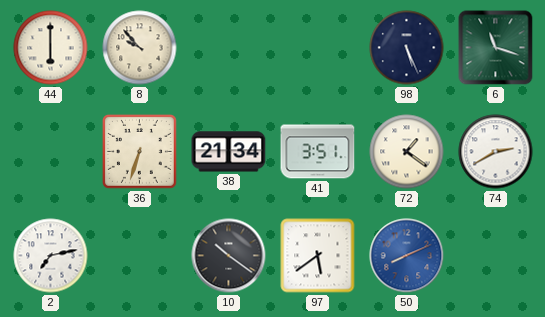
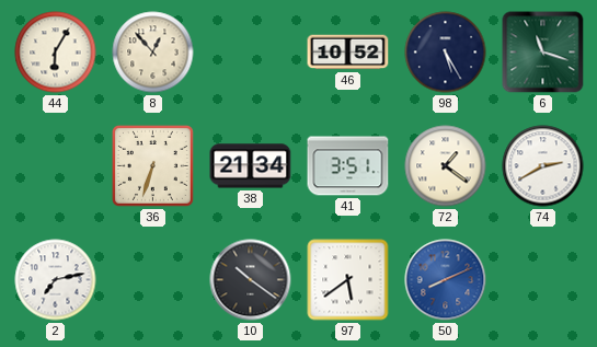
44: 6:00 -> 6:05 (56, 53)
8: 9:53 -> 12:53 (153, 53)
46: none -> 10:52 (348, 53)
98: 5:26 -> 5:25 (446, 53)
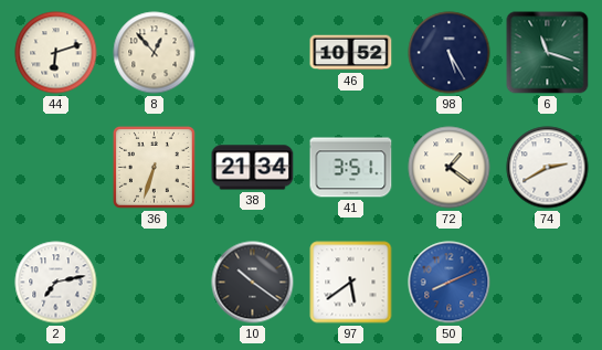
44: 6:05 -> 6:12 (56, 53)
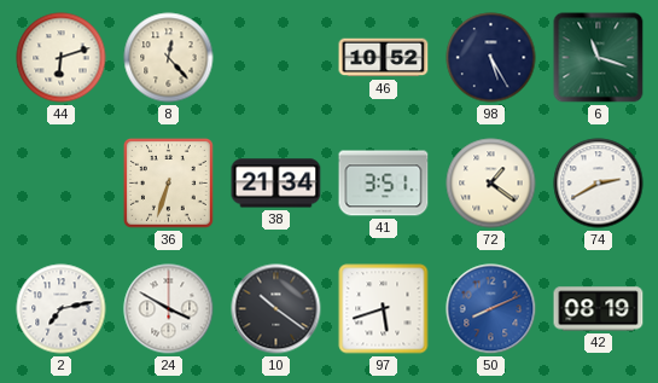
8: 12:53 -> 12:23 (169, 58)
24: none -> 3:50 (169, 309)
97: 5:39 -> 5:42 (384, 309)
42: none -> 08:19 (599, 309)
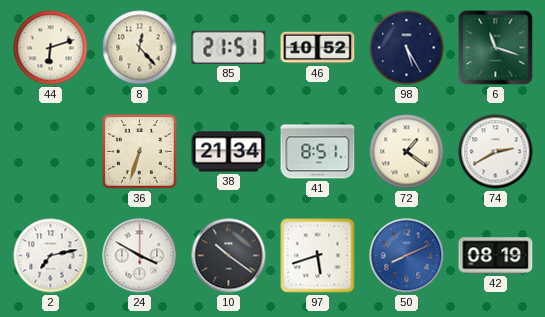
85: none -> 21:51 (229, 47)
41: 3:51 -> 8:51 (318, 152)
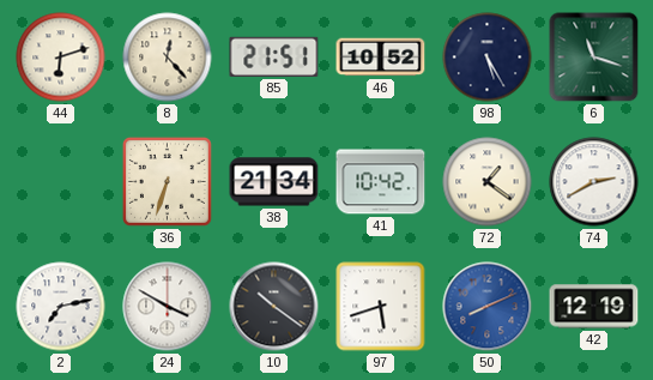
41: 8:51 -> 10:42 (381, 182)
42: 08:19 -> 12:19 (594, 307)
